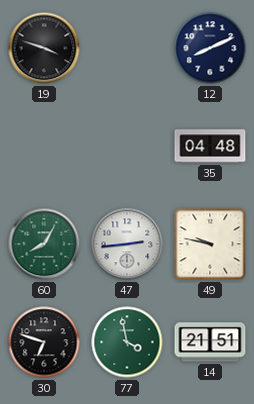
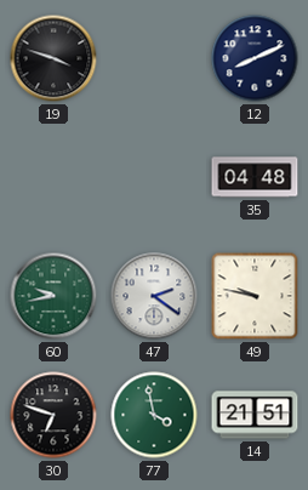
60: 8:05 -> 9:43 (53, 296)
47: 2:44 -> 2:21 (154, 296)
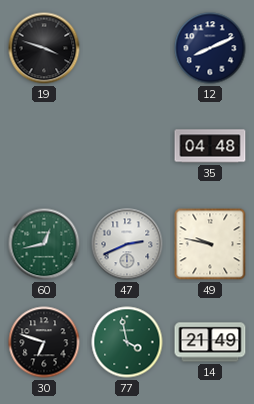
60: 9:43 -> 12:43 (44, 244)
47: 2:21 -> 2:41 (127, 244)
14: 21:51 -> 21:49 (210, 342)
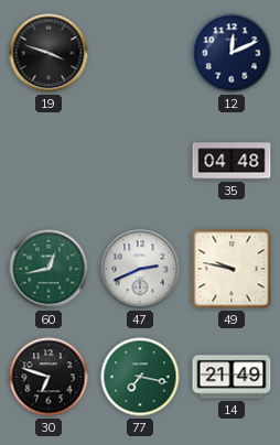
12: 8:11 -> 12:11 (231, 53)
77: 3:58 -> 7:17 (140, 377)
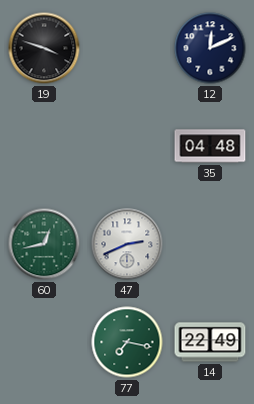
49: 9:47 -> none (231, 269)
30: 6:48 -> none (49, 377)
14: 21:49 -> 22:49 (210, 342)
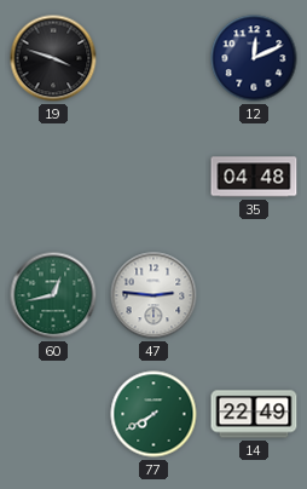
47: 2:41 -> 2:46 (153, 295)
77: 7:17 -> 7:40 (153, 414)
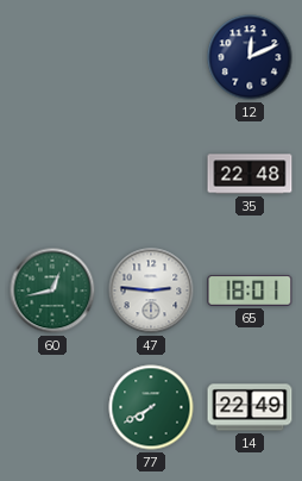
19: 3:48 -> none (53, 58)
35: 04:48 -> 22:48 (250, 174)
65: none -> 18:01 (250, 291)
